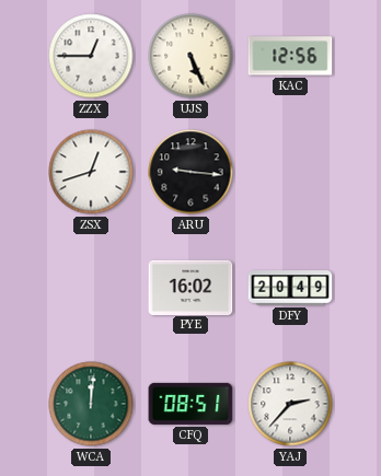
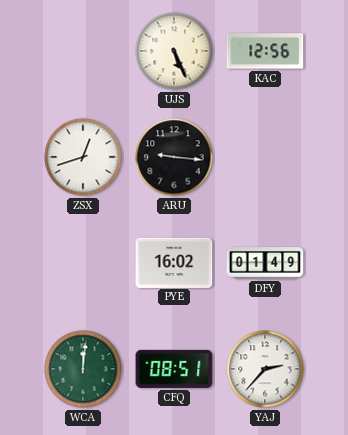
ZZX: 12:45 -> none (91, 56)
DFY: 20:49 -> 01:49 (265, 263)
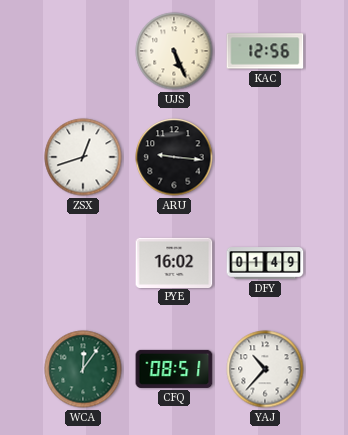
WCA: 12:01 -> 12:06 (83, 369)
YAJ: 2:37 -> 10:37 (265, 369)
